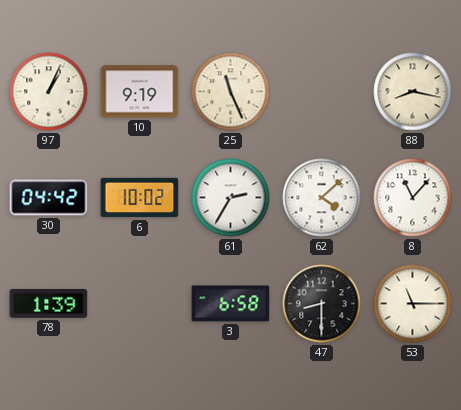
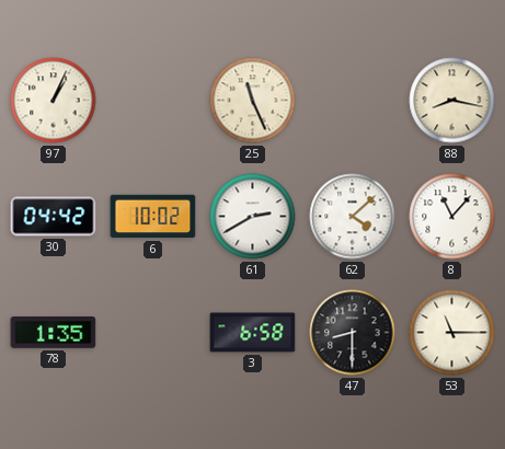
10: 9:19 -> none (140, 92)
61: 2:35 -> 2:40 (253, 217)
78: 1:39 -> 1:35 (54, 333)
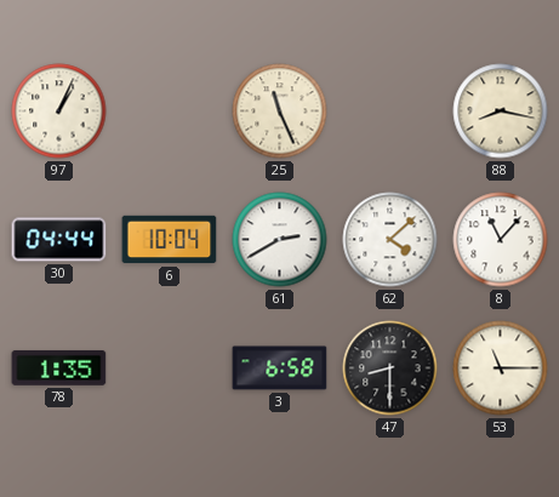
30: 04:42 -> 04:44 (59, 240)
6: 10:02 -> 10:04 (170, 240)
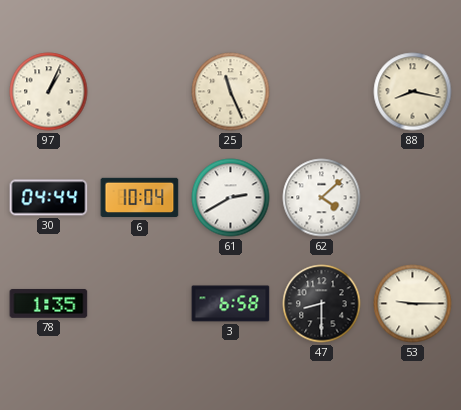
8: 11:07 -> none (501, 240)
53: 11:15 -> 9:15 (413, 304)
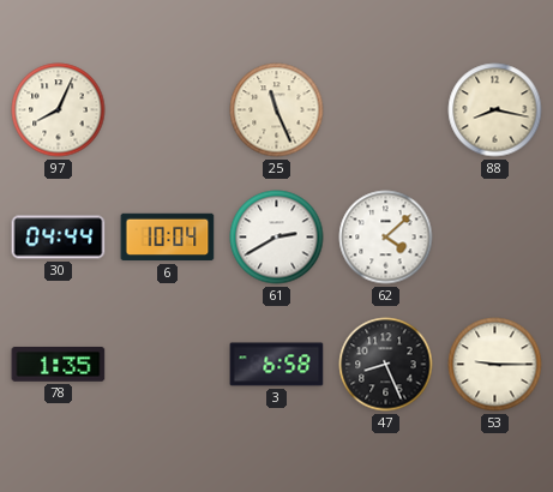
97: 1:04 -> 8:04 (59, 110)
47: 8:30 -> 8:26 (386, 365)
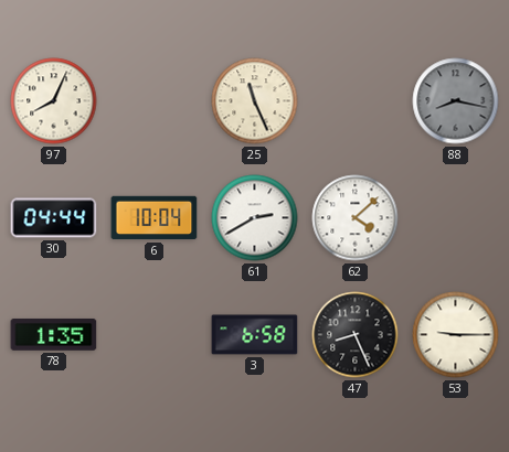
88 dial: cream -> grey (456, 101)
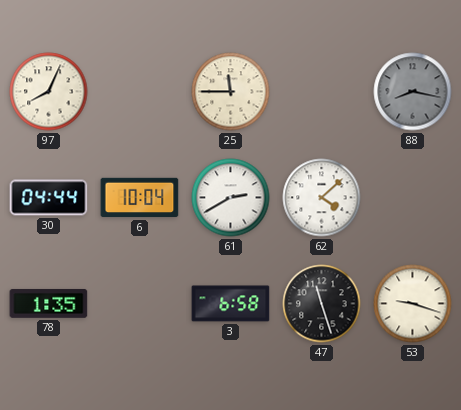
25: 11:26 -> 11:45 (231, 92)
47: 8:26 -> 11:27 (322, 304)
53: 9:15 -> 9:18 (413, 304)
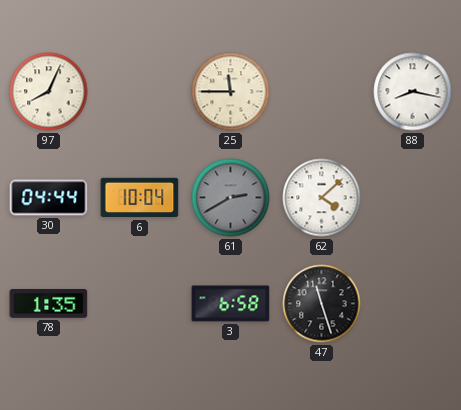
88 dial: grey -> white (413, 92)
61 dial: white -> grey (231, 198)
53: 9:18 -> none (413, 304)
